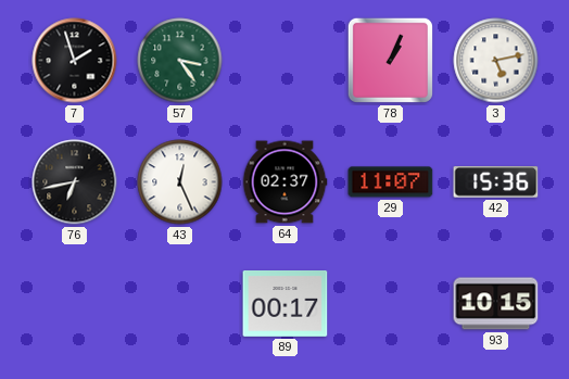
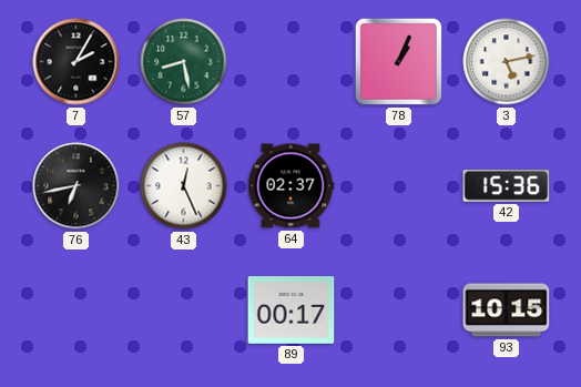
7: 1:57 -> 2:05 (77, 62)
57: 3:24 -> 8:28 (184, 62)
29: 11:07 -> none (391, 182)
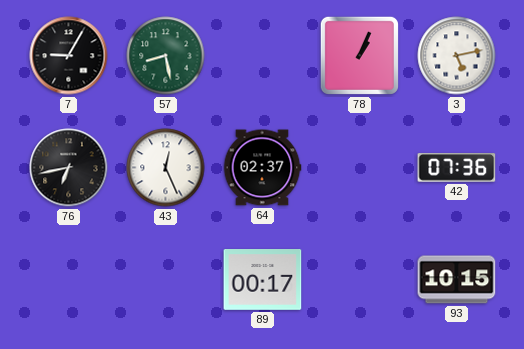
7: 2:05 -> 9:05 (69, 56)
42: 15:36 -> 07:36 (457, 168)
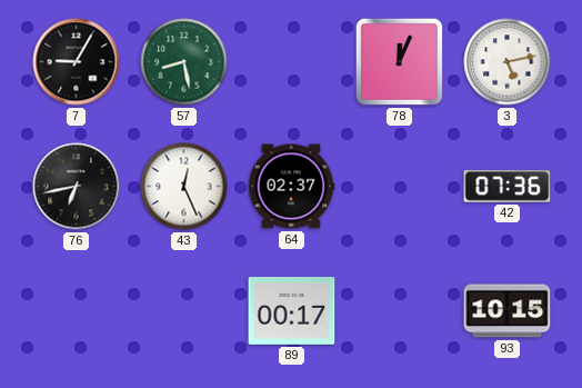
78: 1:04 -> 12:04 (399, 61)
